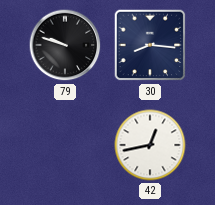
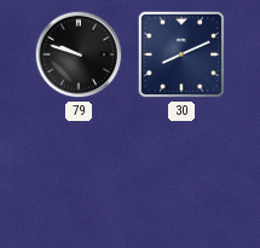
30: 8:16 -> 8:11 (181, 54)
42: 12:43 -> none (150, 145)
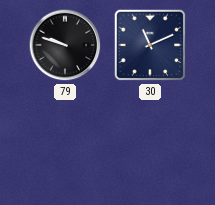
30: 8:11 -> 11:11 (150, 45)
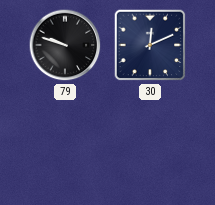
30: 11:11 -> 12:11 (150, 45)
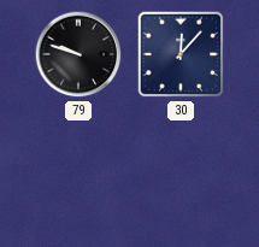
30: 12:11 -> 12:07 (181, 54)
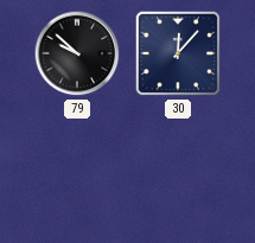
79: 9:48 -> 9:52 (77, 53)
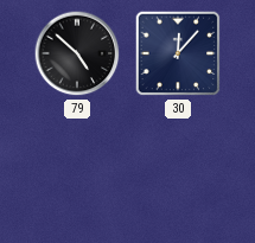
79: 9:52 -> 4:52 (77, 53)
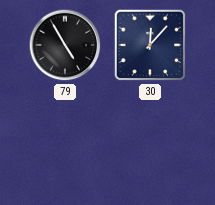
79: 4:52 -> 4:55 (65, 45)
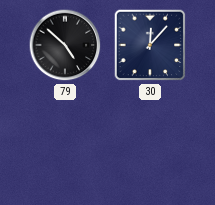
79: 4:55 -> 4:52 (65, 45)
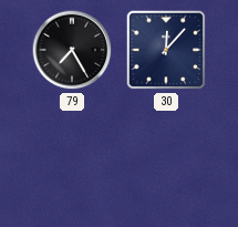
79: 4:52 -> 7:25 (72, 50)
